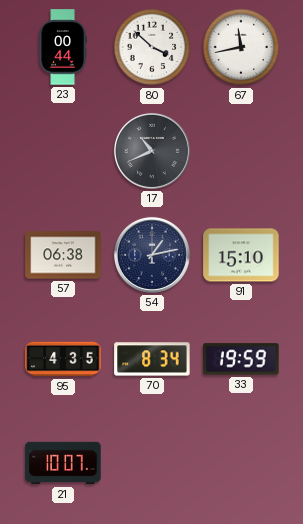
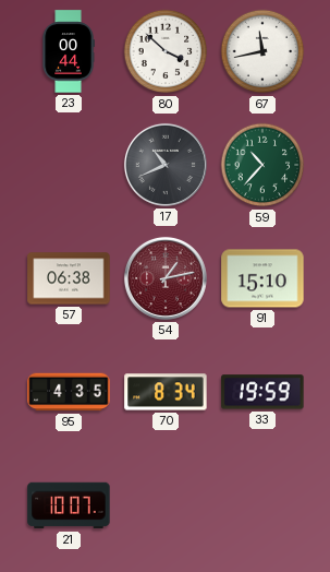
59: none -> 10:37 (262, 165)
54 dial: navy -> burgundy (166, 278)
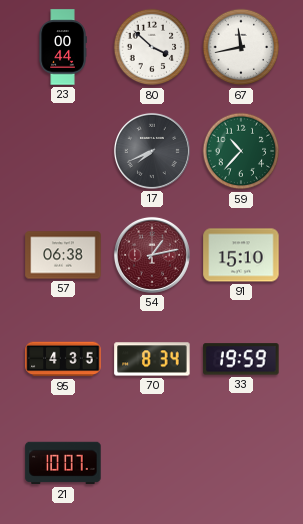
17: 10:41 -> 7:41 (152, 151)
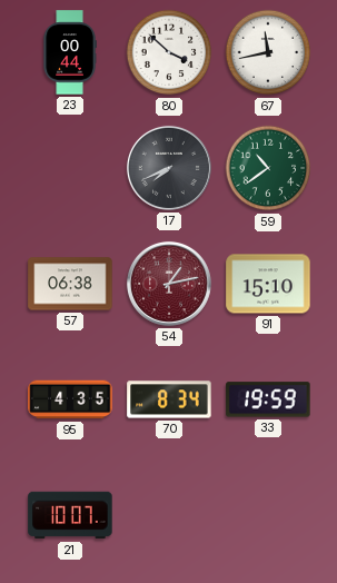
59: 10:37 -> 10:39 (268, 168)
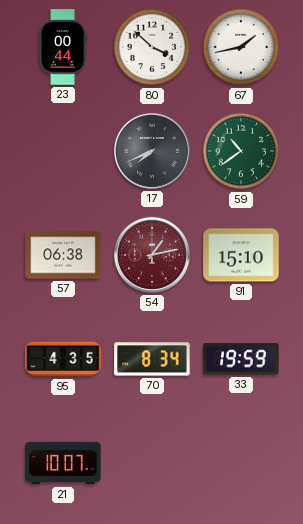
67: 11:43 -> 1:43 (241, 47)
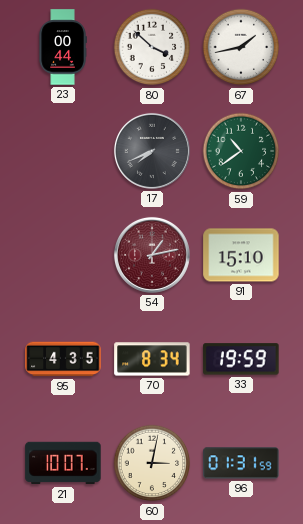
57: 06:38 -> none (63, 255)
60: none -> 3:02 (152, 463)
96: none -> 01:31 (241, 463)
